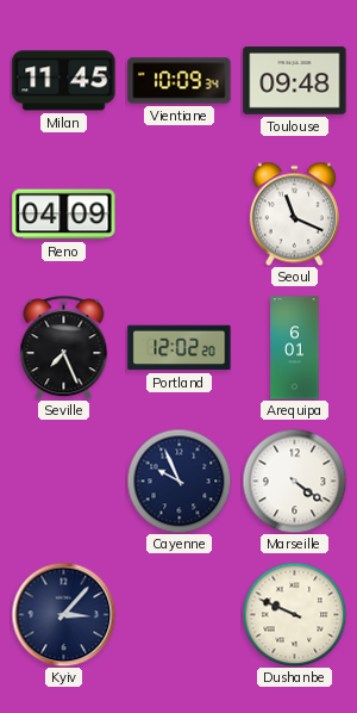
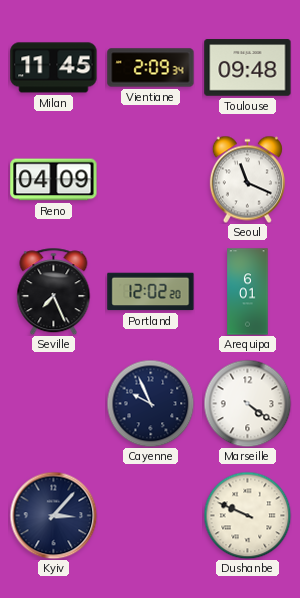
Vientiane: 10:09 -> 2:09 (151, 68)
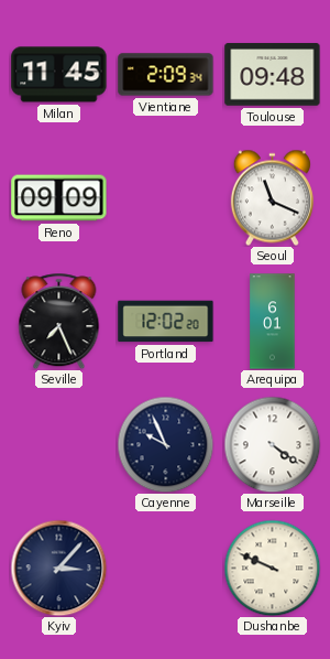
Reno: 04:09 -> 09:09 (59, 198)
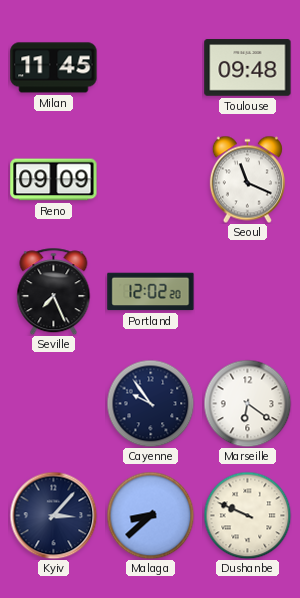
Vientiane: 2:09 -> none (166, 75)
Arequipa: 6:01 -> none (273, 322)
Cayenne: 9:56 -> 9:54 (150, 403)
Marseille: 4:21 -> 6:21 (247, 403)
Malaga: none -> 8:38 (150, 515)
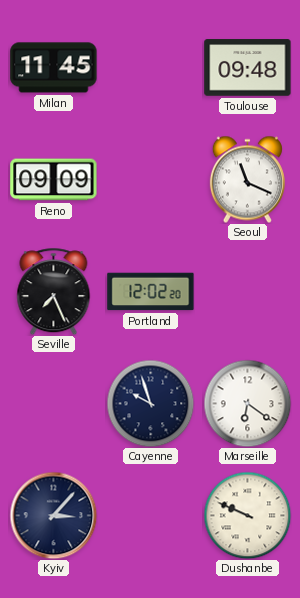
Cayenne: 9:54 -> 9:57 (150, 403)
Malaga: 8:38 -> none (150, 515)
